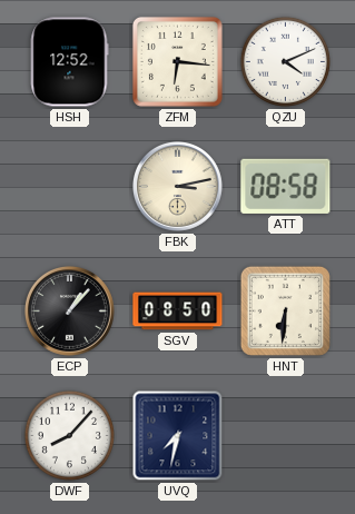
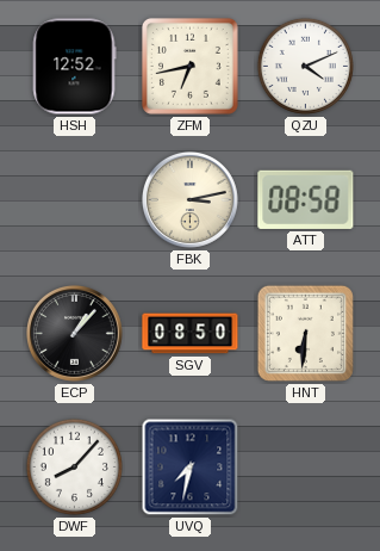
ZFM: 6:16 -> 6:43 (189, 66)
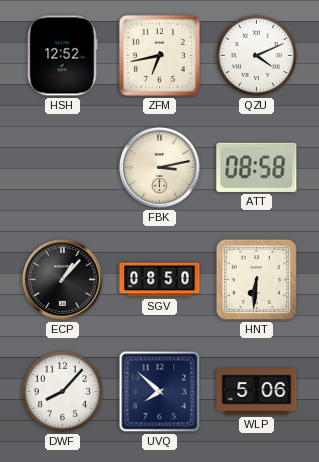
UVQ: 7:32 -> 7:52 (160, 392)
WLP: none -> 5:06 (257, 392)
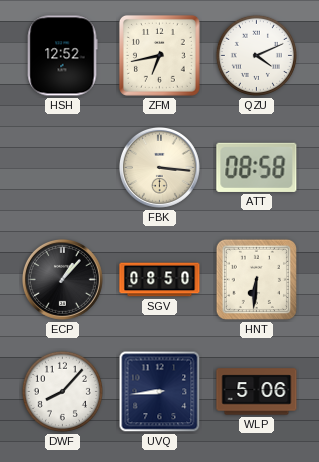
FBK: 3:13 -> 3:16 (159, 167)
UVQ: 7:52 -> 8:44 (160, 392)
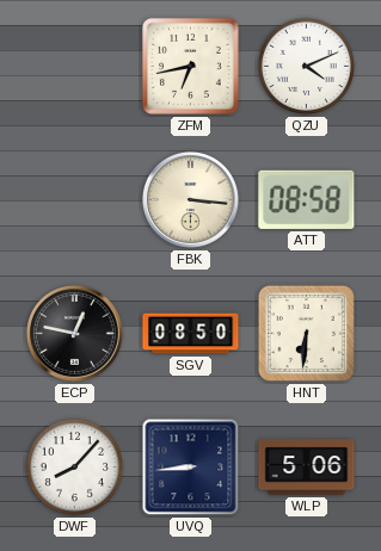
HSH: 12:52 -> none (62, 56)
ECP: 1:07 -> 12:47 (74, 333)
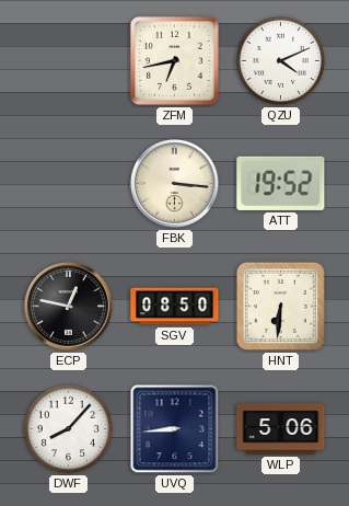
ATT: 08:58 -> 19:52 (281, 183)
